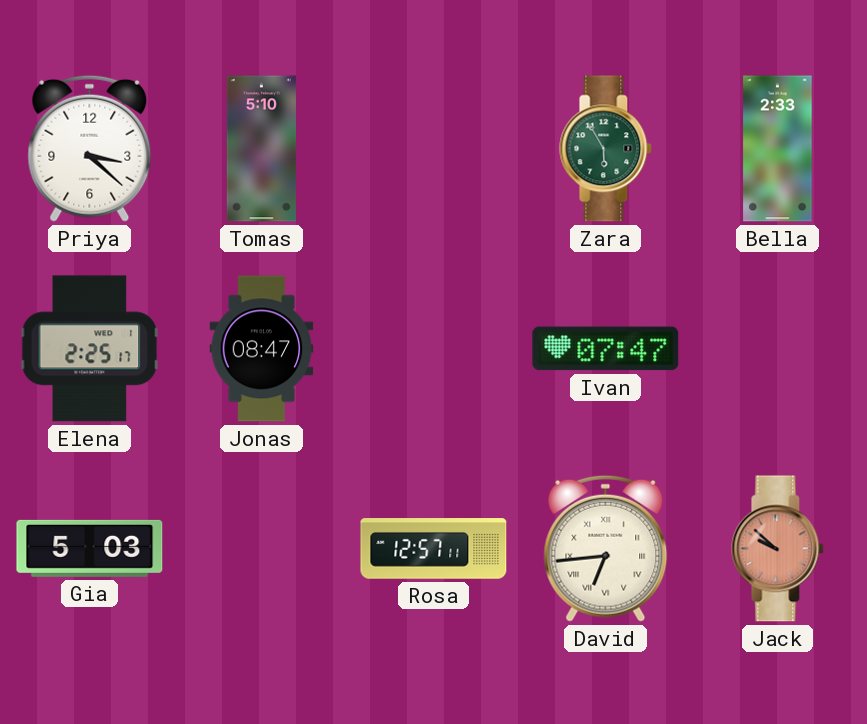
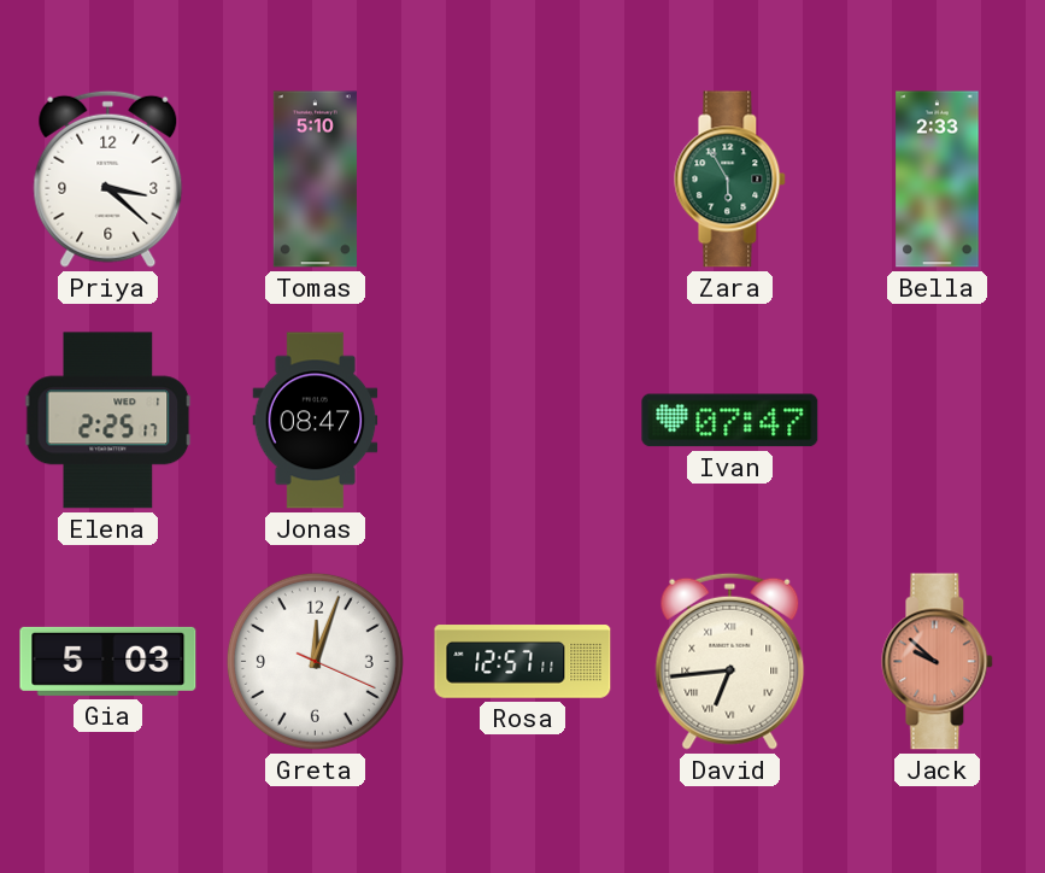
Greta: none -> 12:03 (315, 661)
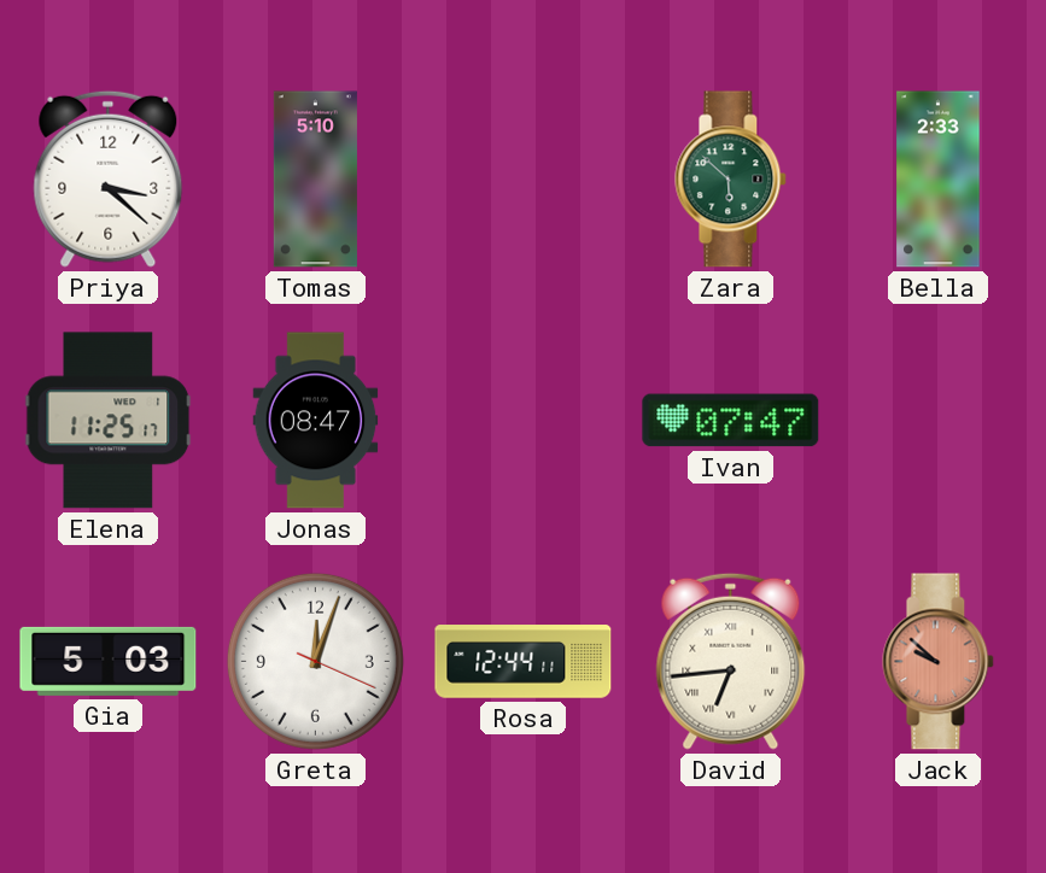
Zara: 5:55 -> 5:52 (731, 180)
Elena: 2:25 -> 11:25 (109, 421)
Rosa: 12:57 -> 12:44 (524, 662)
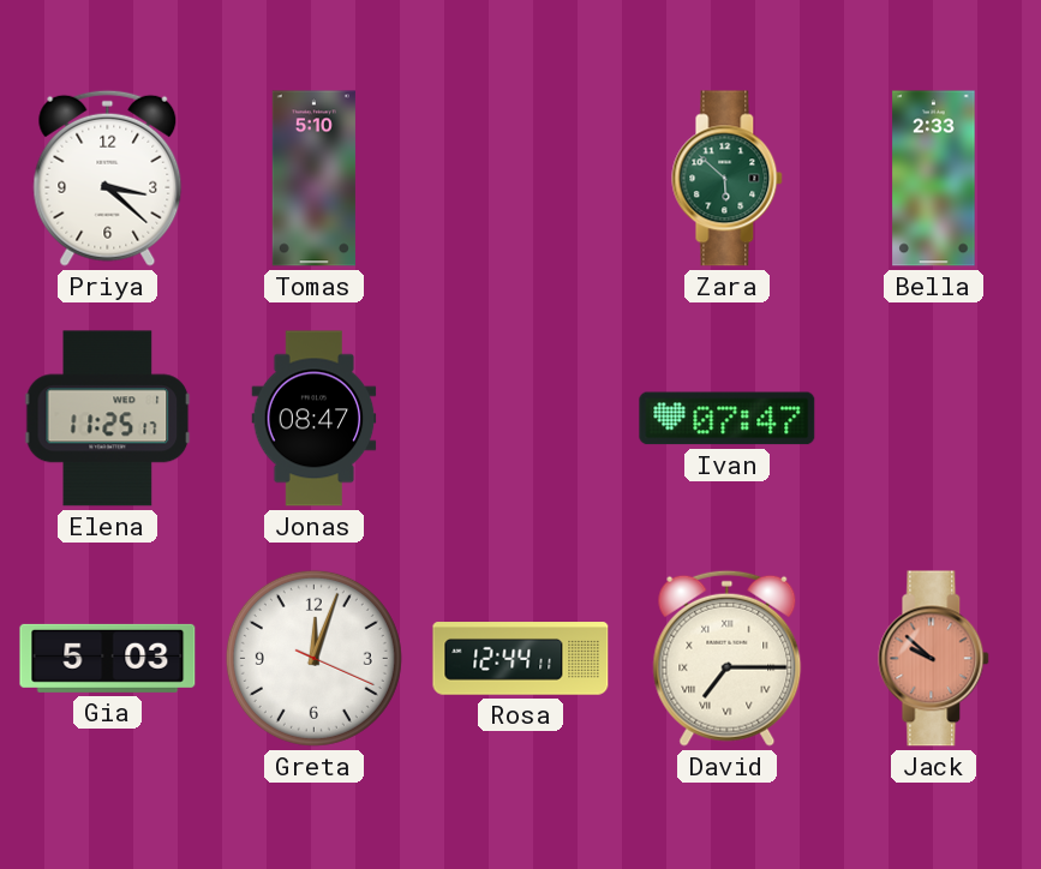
David: 6:44 -> 7:15 (728, 658)
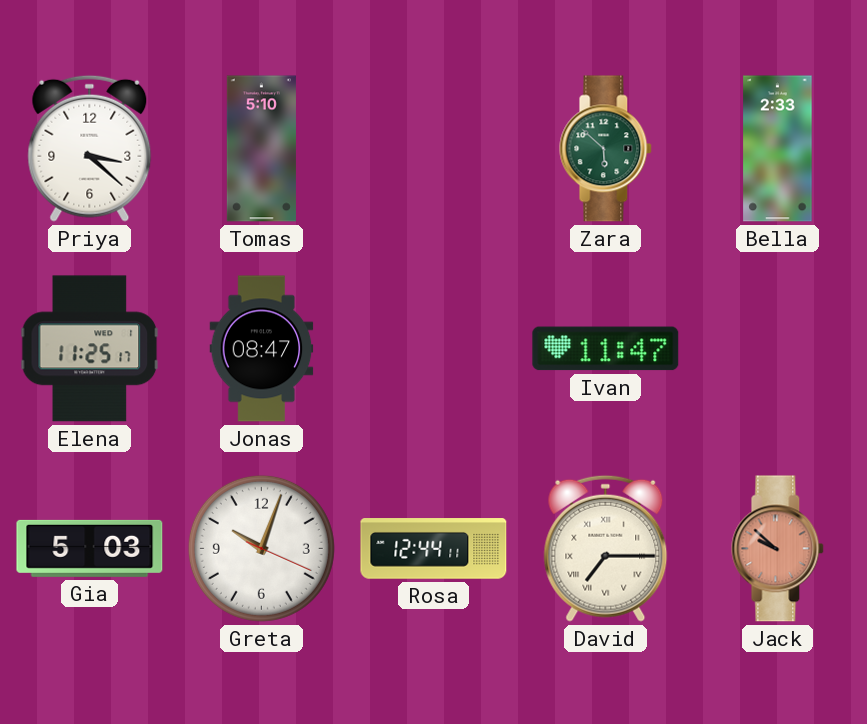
Ivan: 07:47 -> 11:47 (606, 349)
Greta: 12:03 -> 10:03 (261, 548)
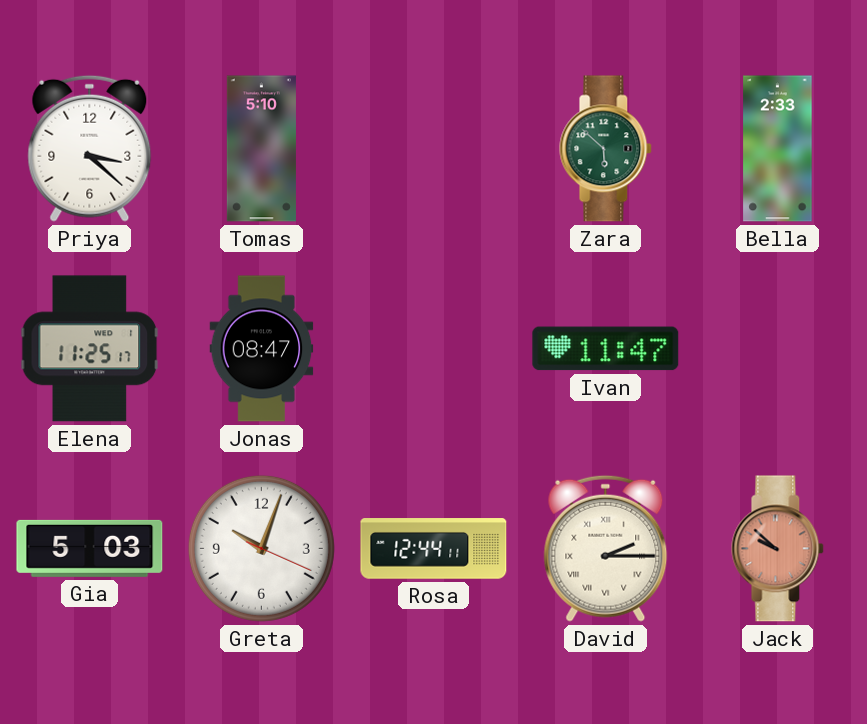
David: 7:15 -> 2:15 (606, 548)
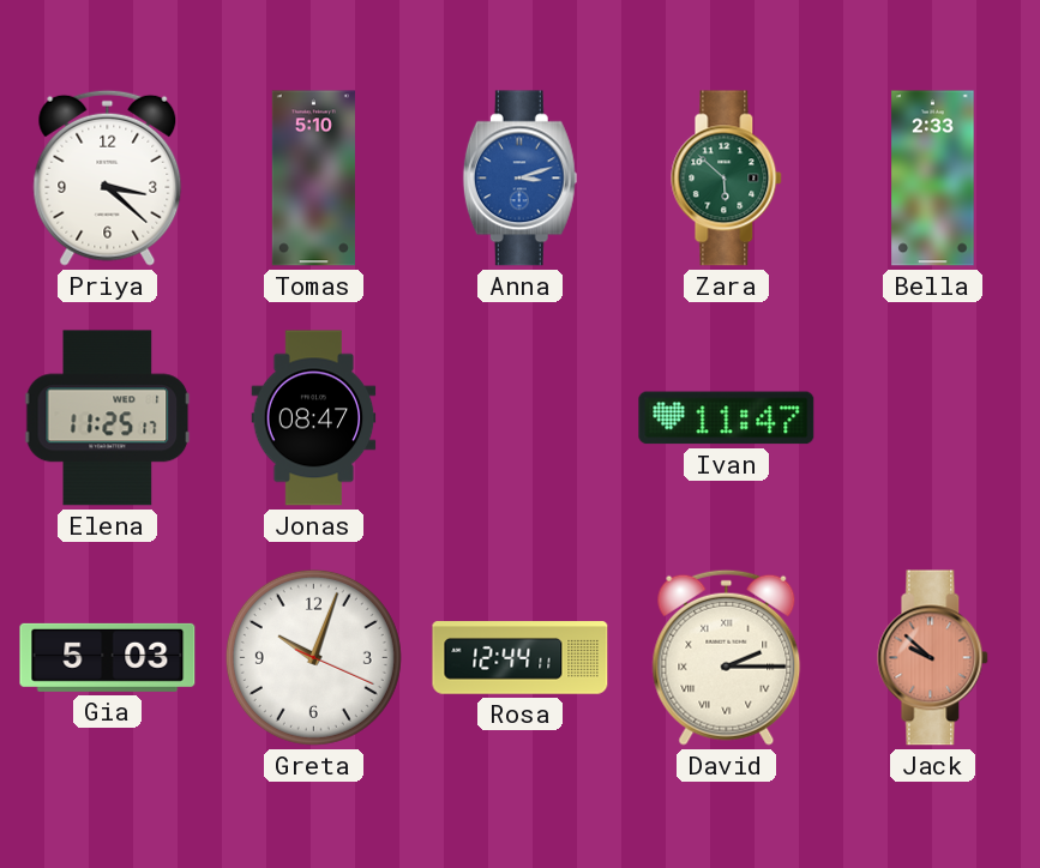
Anna: none -> 3:12 (519, 179)
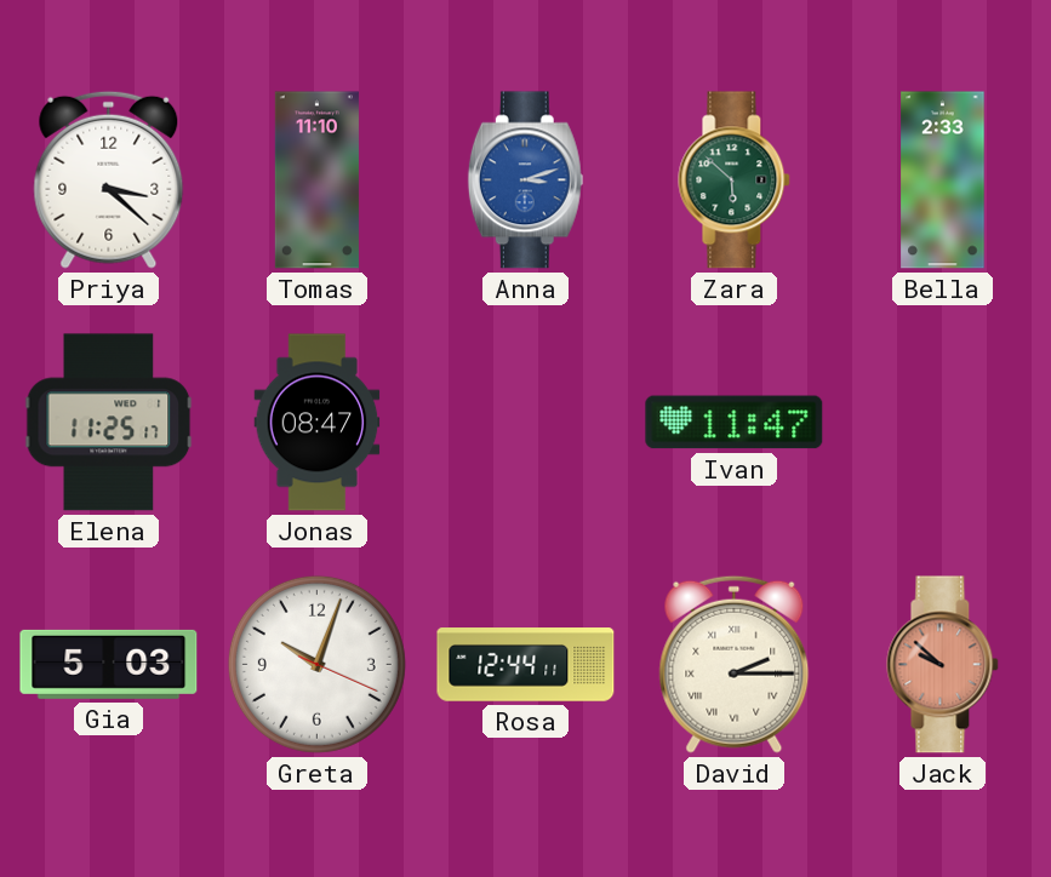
Tomas: 5:10 -> 11:10 (316, 180)
